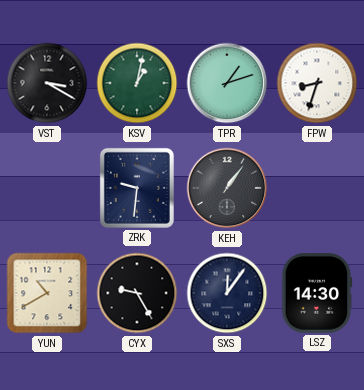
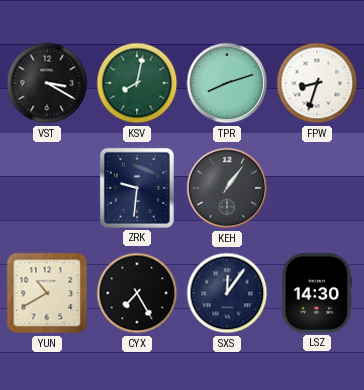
KSV: 1:02 -> 8:02 (137, 83)
TPR: 1:12 -> 8:12 (227, 83)
CYX: 9:25 -> 7:25 (137, 293)
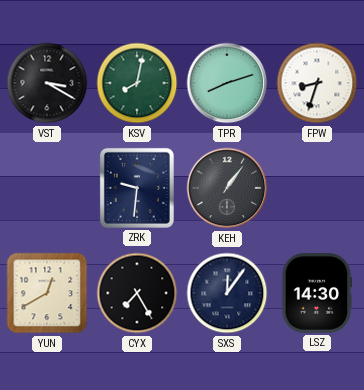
YUN: 10:40 -> 12:40 (47, 293)
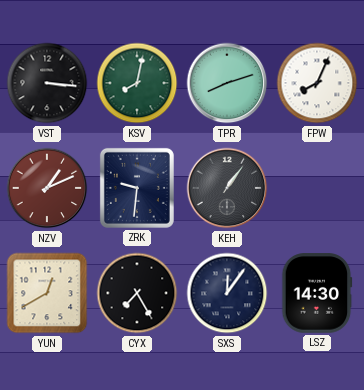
VST: 3:20 -> 3:16 (47, 83)
FPW: 8:33 -> 8:04 (317, 83)
NZV: none -> 1:11 (47, 188)
